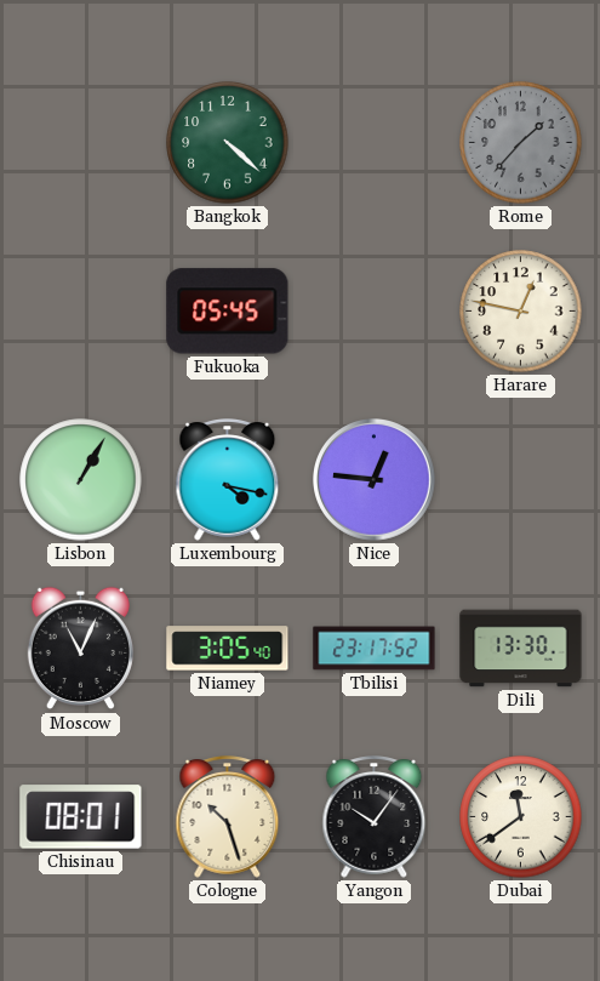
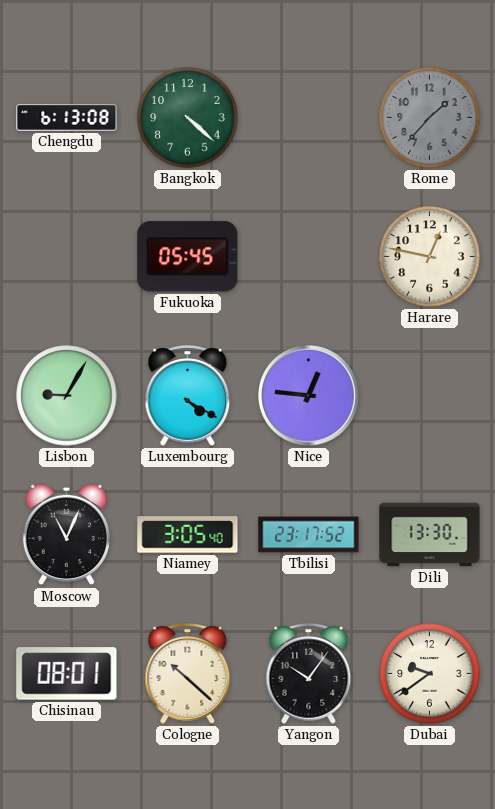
Chengdu: none -> 6:13 (67, 118)
Lisbon: 1:05 -> 9:05 (67, 396)
Luxembourg: 4:17 -> 4:20 (188, 396)
Cologne: 10:27 -> 10:22 (188, 674)
Dubai: 11:39 -> 9:39 (430, 674)
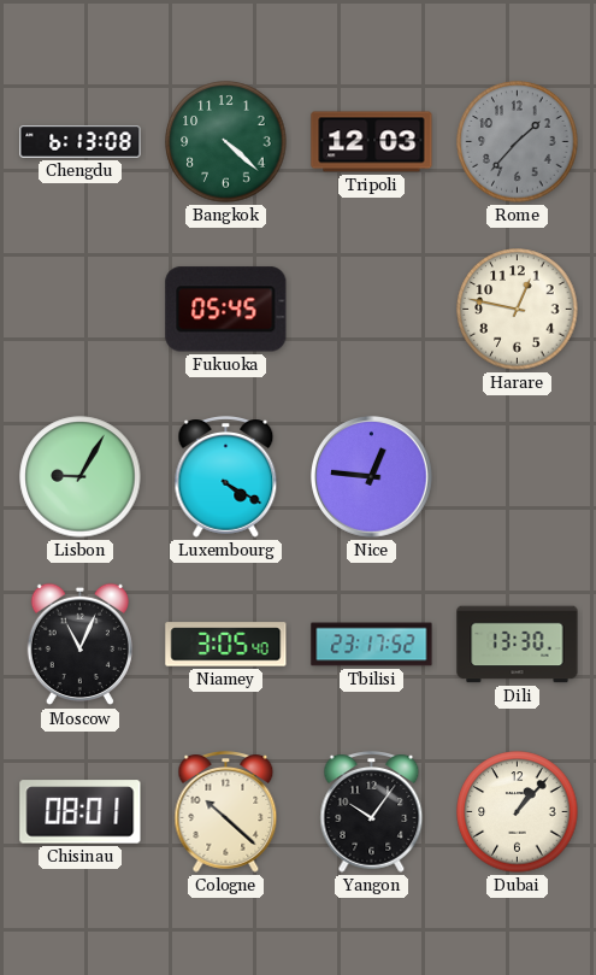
Tripoli: none -> 12:03 (372, 142)
Dubai: 9:39 -> 1:07 (518, 812)
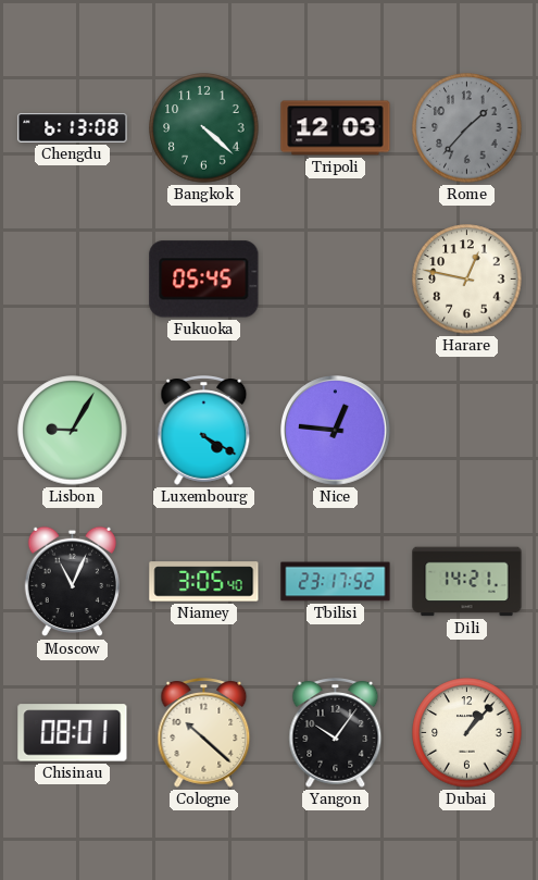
Dili: 13:30 -> 14:21 (467, 582)
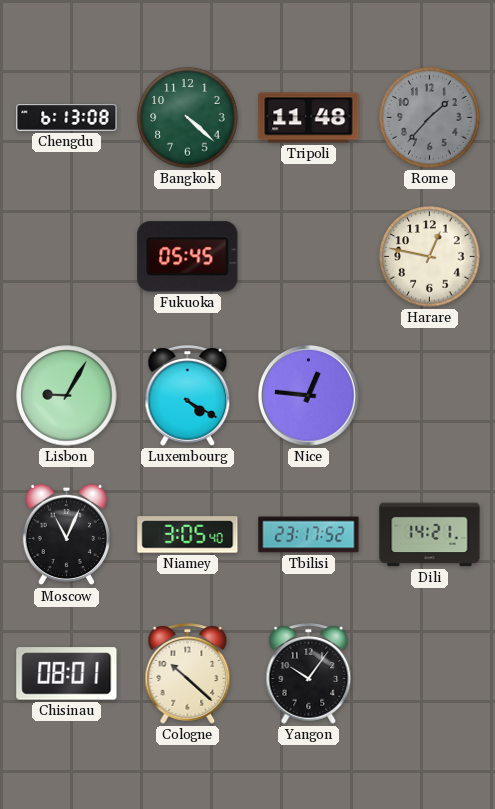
Tripoli: 12:03 -> 11:48 (309, 118)
Dubai: 1:07 -> none (467, 733)
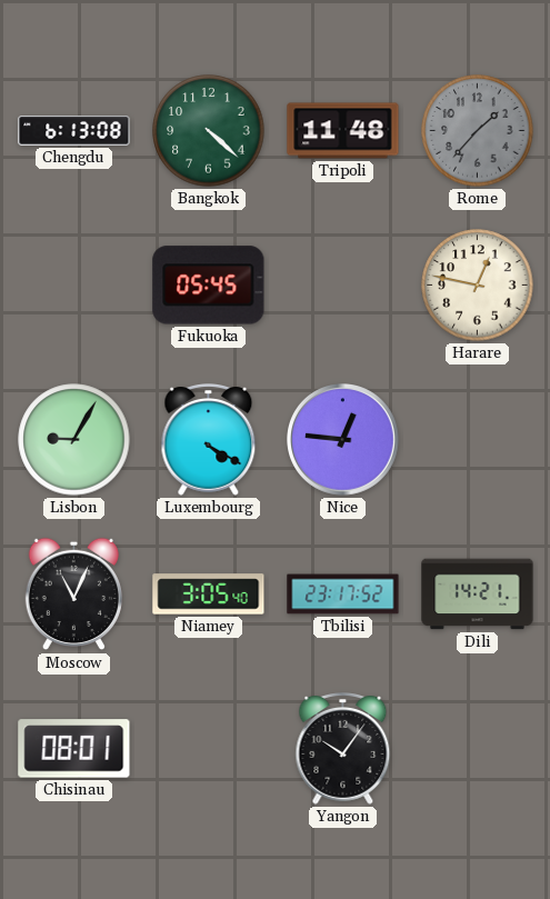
Cologne: 10:22 -> none (188, 674)
